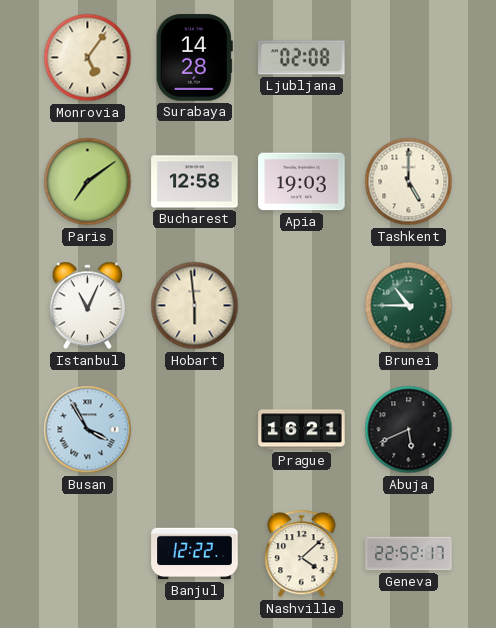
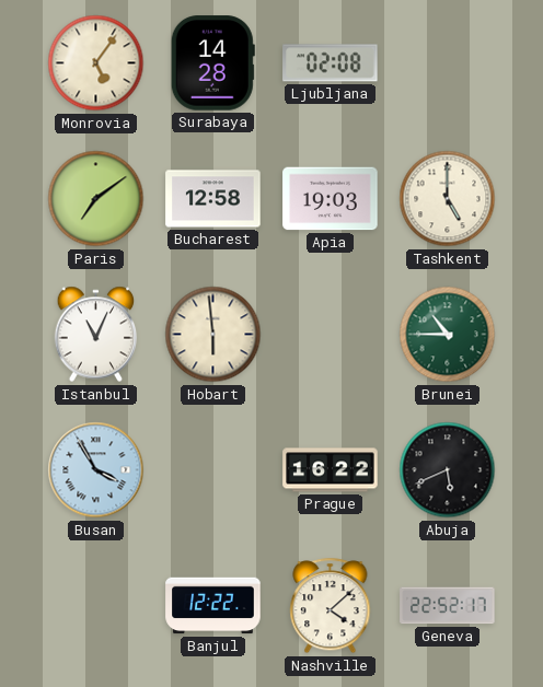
Prague: 16:21 -> 16:22 (331, 470)
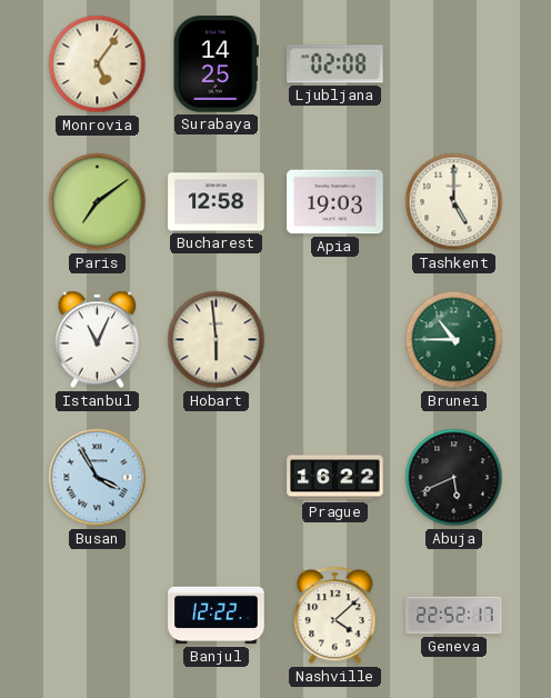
Surabaya: 14:28 -> 14:25 (216, 64)
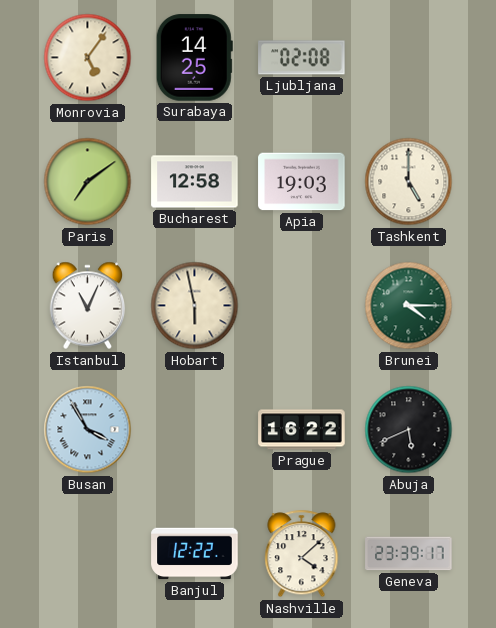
Hobart: 5:59 -> 5:58 (195, 306)
Brunei: 10:45 -> 4:15 (409, 306)
Geneva: 22:52 -> 23:39 (409, 554)
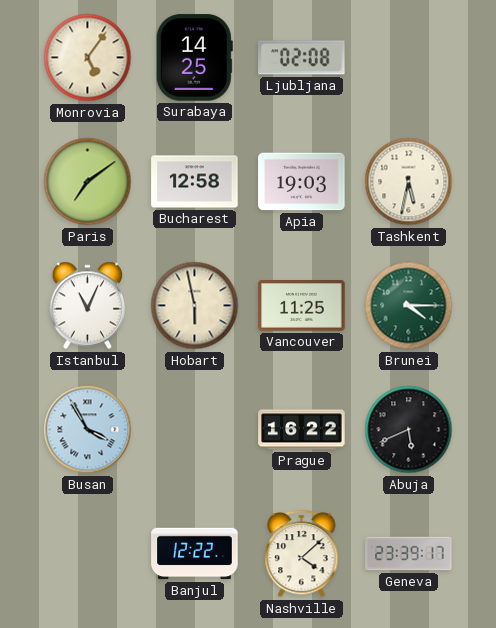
Tashkent: 5:00 -> 5:32 (409, 182)
Vancouver: none -> 11:25 (302, 306)
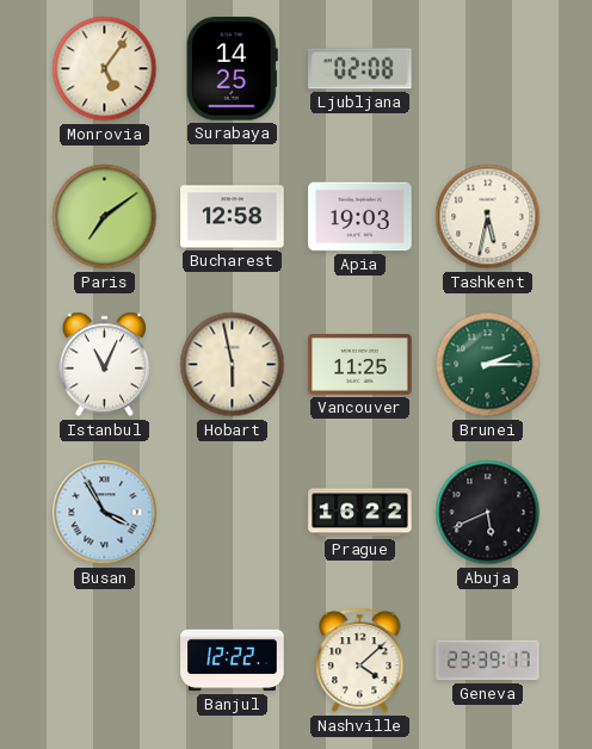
Brunei: 4:15 -> 2:15 (488, 365)
